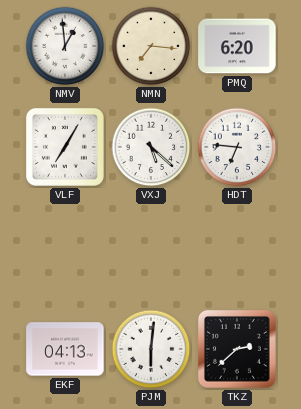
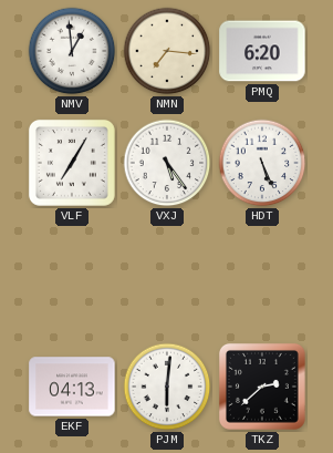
VXJ: 5:22 -> 5:24 (167, 163)
HDT: 6:46 -> 5:26 (262, 163)
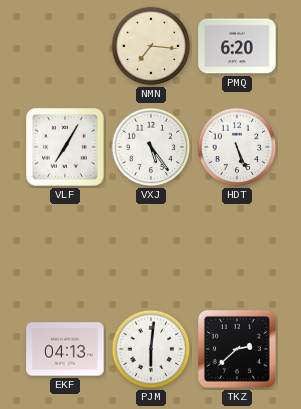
NMV: 12:59 -> none (72, 51)
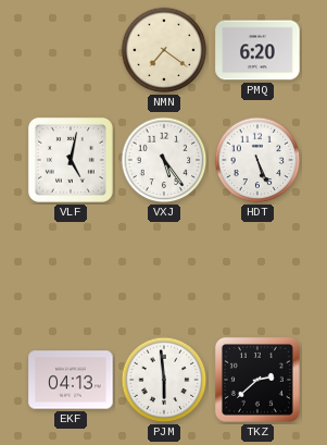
NMN: 7:16 -> 7:21 (164, 50)
VLF: 7:05 -> 5:02 (71, 160)
PJM: 6:01 -> 5:59 (164, 380)
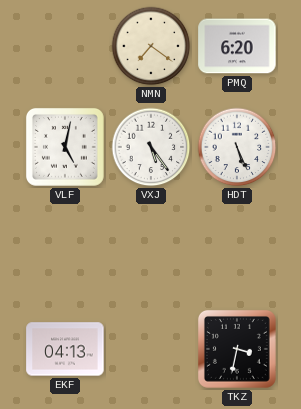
PJM: 5:59 -> none (164, 380)
TKZ: 2:38 -> 3:32 (237, 349)
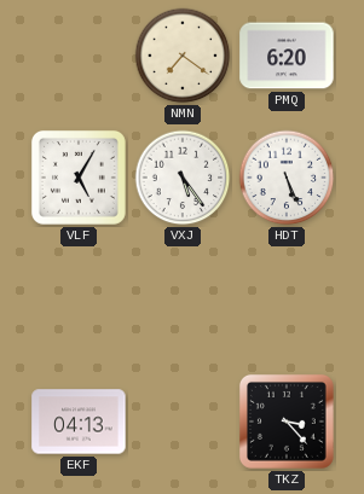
VLF: 5:02 -> 5:05 (79, 178)
TKZ: 3:32 -> 3:23 (287, 422)
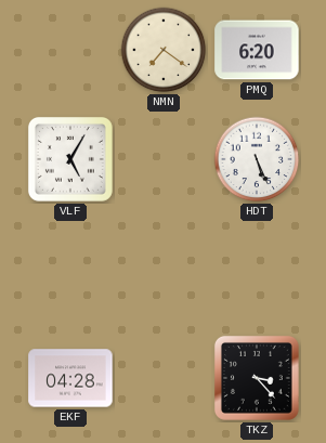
VXJ: 5:24 -> none (183, 178)
EKF: 04:13 -> 04:28 (70, 378)
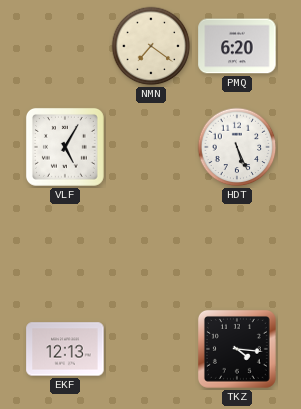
EKF: 04:28 -> 12:13 (65, 349)
TKZ: 3:23 -> 4:16 (237, 349)
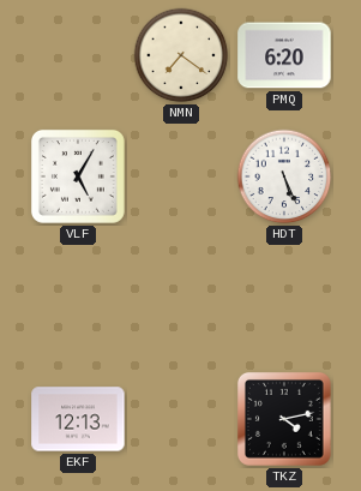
TKZ: 4:16 -> 4:13 (284, 419)
